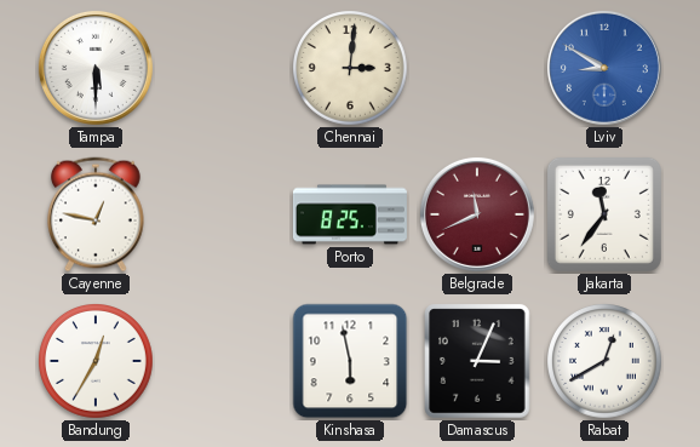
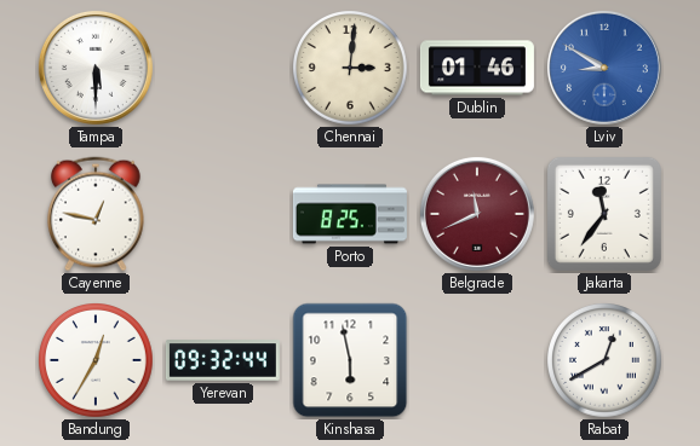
Dublin: none -> 01:46 (477, 68)
Yerevan: none -> 09:32 (223, 360)
Damascus: 3:04 -> none (477, 361)
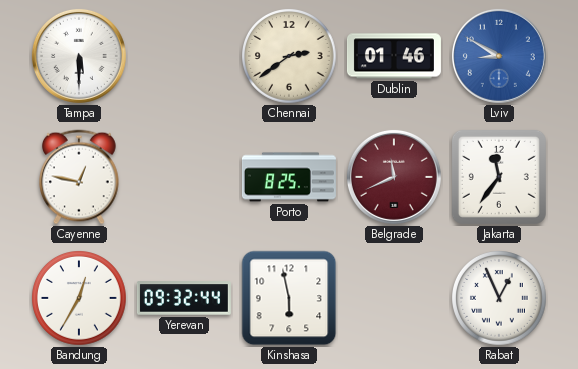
Chennai: 3:01 -> 2:39 (290, 57)
Rabat: 12:40 -> 12:56 (500, 299)
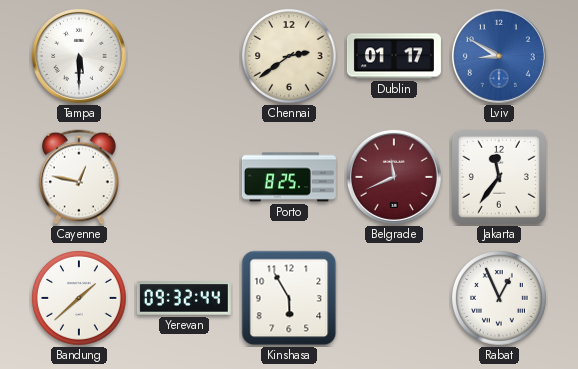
Dublin: 01:46 -> 01:17 (394, 56)
Bandung: 12:35 -> 1:38 (80, 299)
Kinshasa: 5:58 -> 5:55 (289, 298)
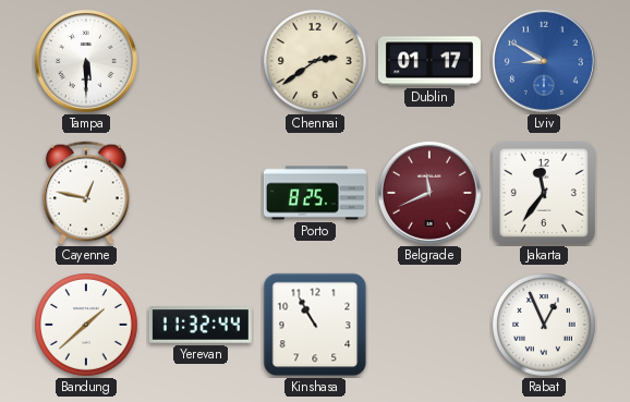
Yerevan: 09:32 -> 11:32 (201, 325)
Kinshasa: 5:55 -> 10:55 (315, 325)
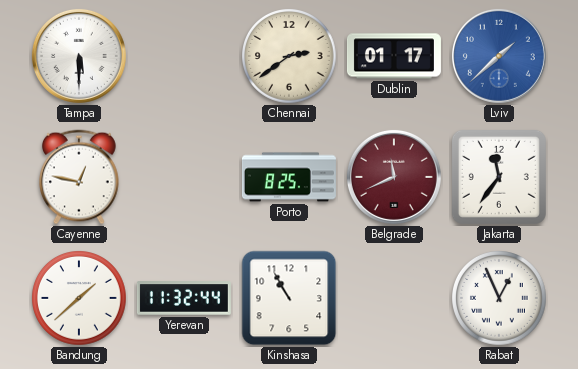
Lviv: 8:50 -> 1:38 (499, 56)
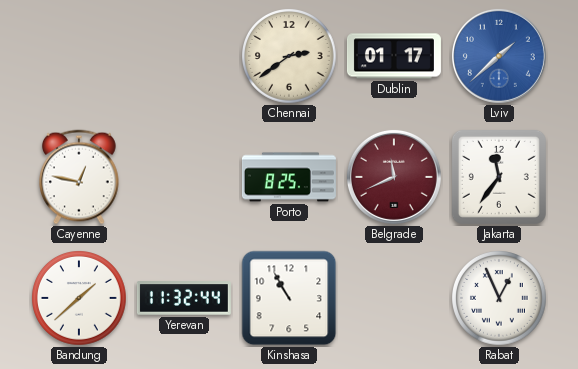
Tampa: 5:30 -> none (79, 56)
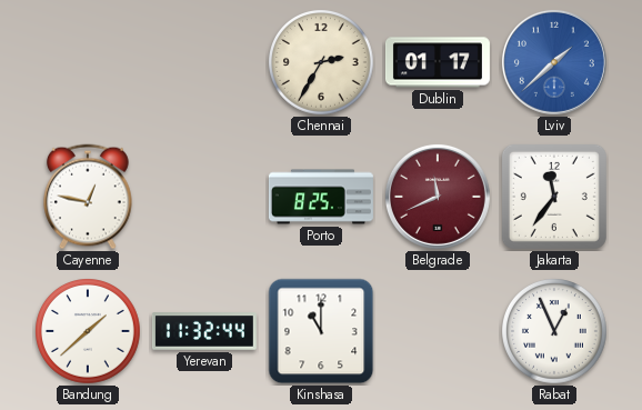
Chennai: 2:39 -> 2:35 (322, 63)
Kinshasa: 10:55 -> 11:00 (321, 331)
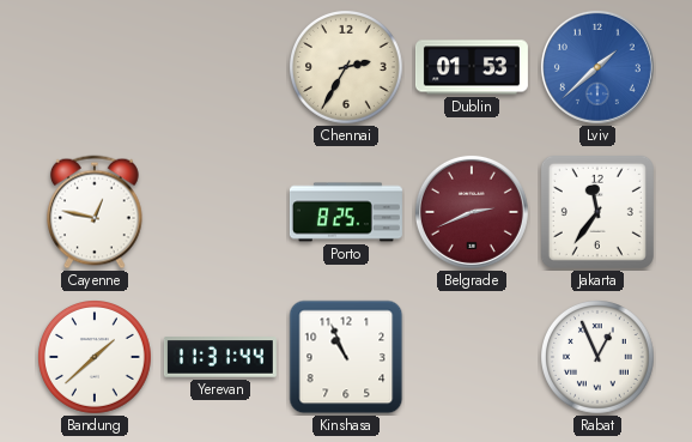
Dublin: 01:17 -> 01:53 (472, 67)
Belgrade: 11:41 -> 2:41 (472, 212)
Yerevan: 11:32 -> 11:31 (220, 357)
Kinshasa: 11:00 -> 10:56 (346, 357)
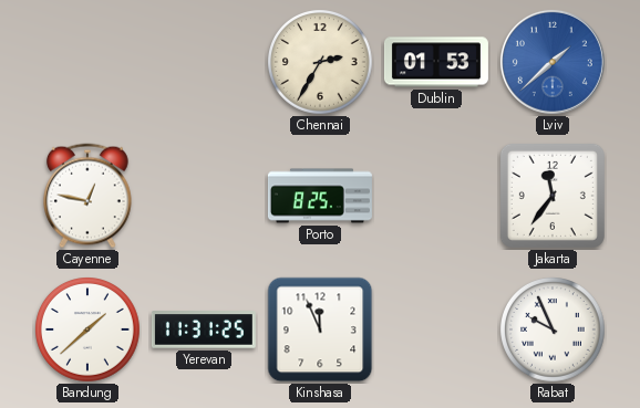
Belgrade: 2:41 -> none (472, 212)
Yerevan: 11:31:44 -> 11:31:25 (204, 329)
Kinshasa: 10:56 -> 11:56 (320, 329)
Rabat: 12:56 -> 9:56 (554, 331)
